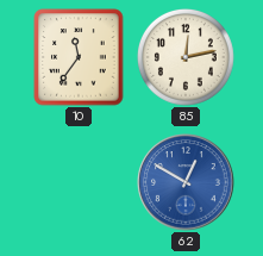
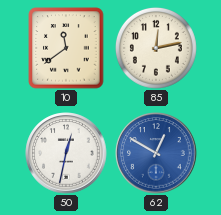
10: 11:36 -> 11:39 (66, 48)
50: none -> 12:32 (66, 153)
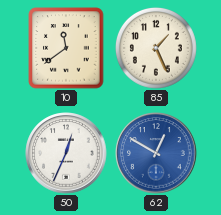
85: 12:13 -> 1:26 (156, 48)
50: 12:32 -> 12:34 (66, 153)
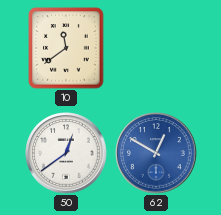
85: 1:26 -> none (156, 48)
50: 12:34 -> 12:39 (66, 153)
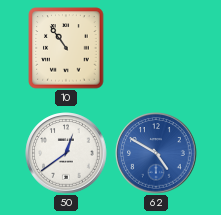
10: 11:39 -> 10:54 (66, 48)
62: 12:50 -> 4:50 (156, 153)
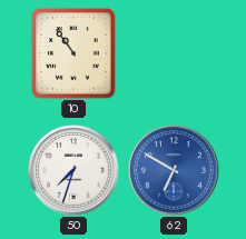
50: 12:39 -> 7:33 (73, 170)
62: 4:50 -> 6:50 (174, 170)
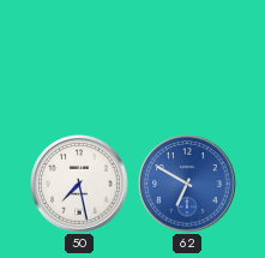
10: 10:54 -> none (73, 53)
50: 7:33 -> 7:28 (79, 184)
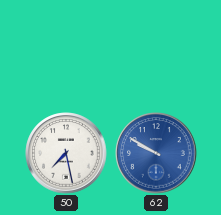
62: 6:50 -> 9:50 (156, 153)
